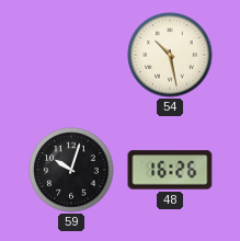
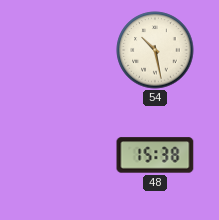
59: 10:03 -> none (71, 170)
48: 16:26 -> 15:38 (155, 155)
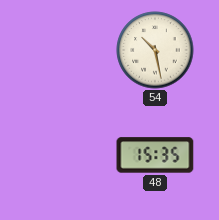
48: 15:38 -> 15:35 (155, 155)
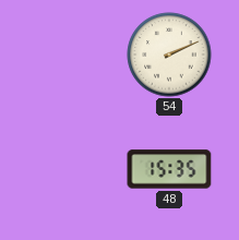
54: 10:28 -> 2:11 (169, 55)
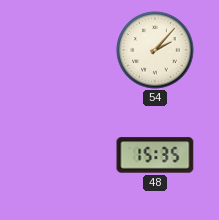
54: 2:11 -> 2:07 (155, 50)
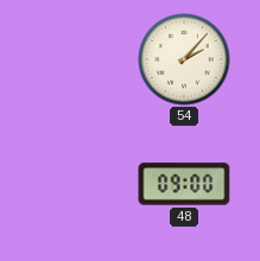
48: 15:35 -> 09:00 (184, 184)
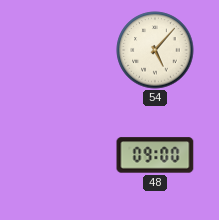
54: 2:07 -> 5:07 (155, 50)
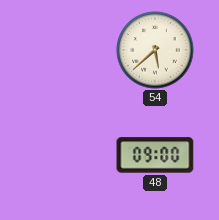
54: 5:07 -> 5:38 (155, 50)
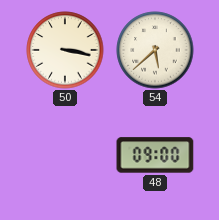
50: none -> 3:17 (65, 50)
